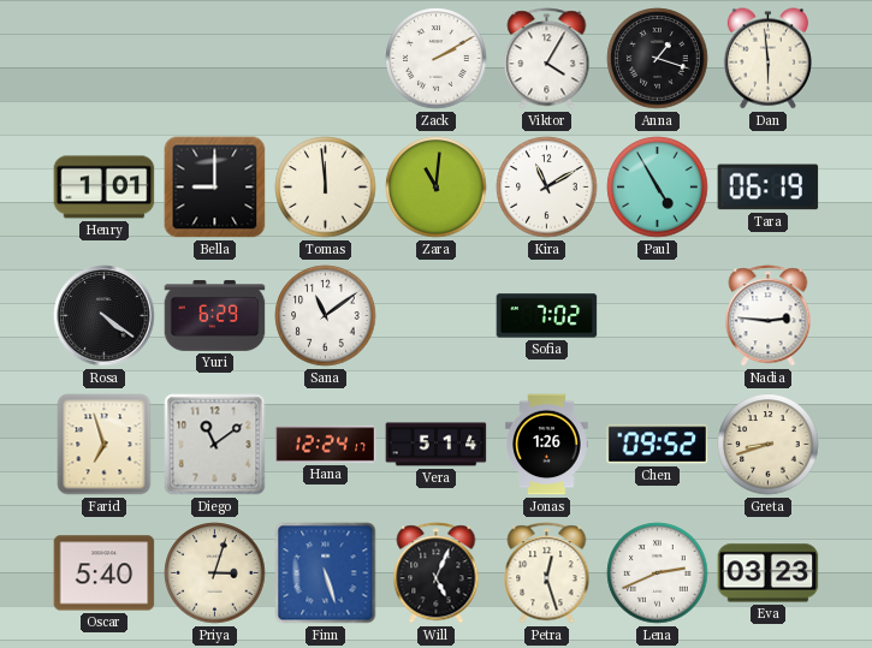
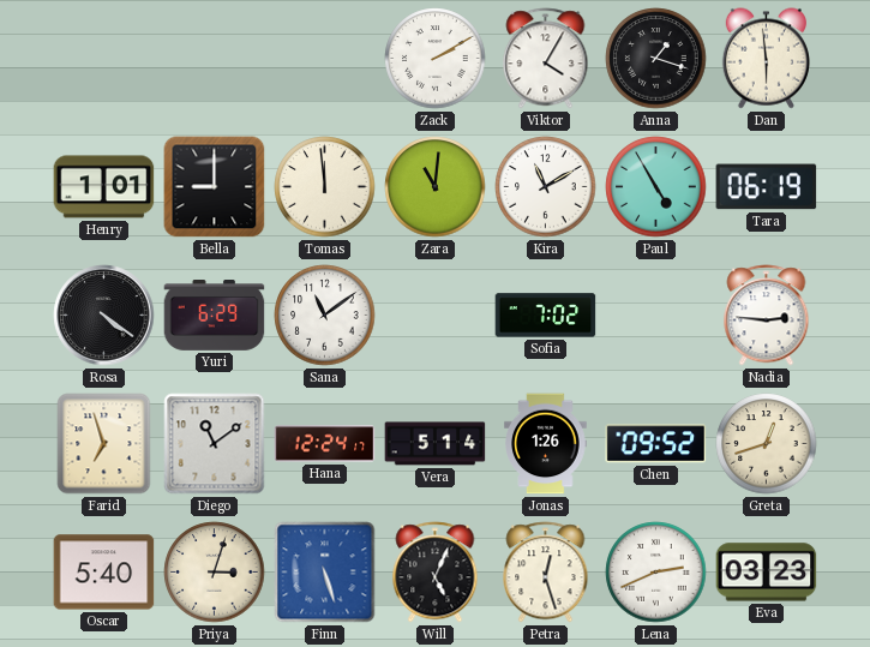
Greta: 8:42 -> 12:42 (767, 444)
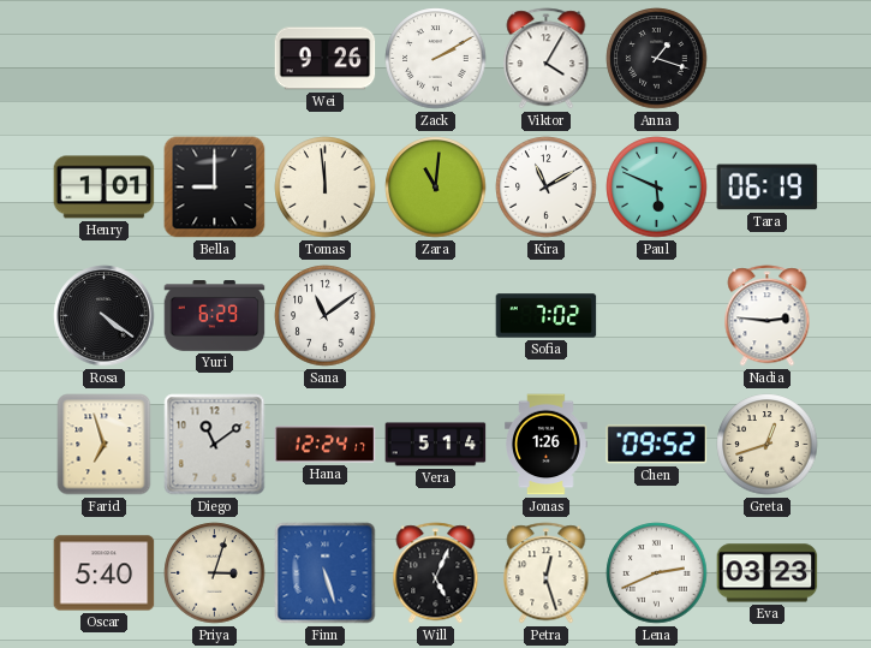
Wei: none -> 9:26 (326, 59)
Dan: 5:59 -> none (766, 59)
Paul: 4:55 -> 5:49 (657, 188)
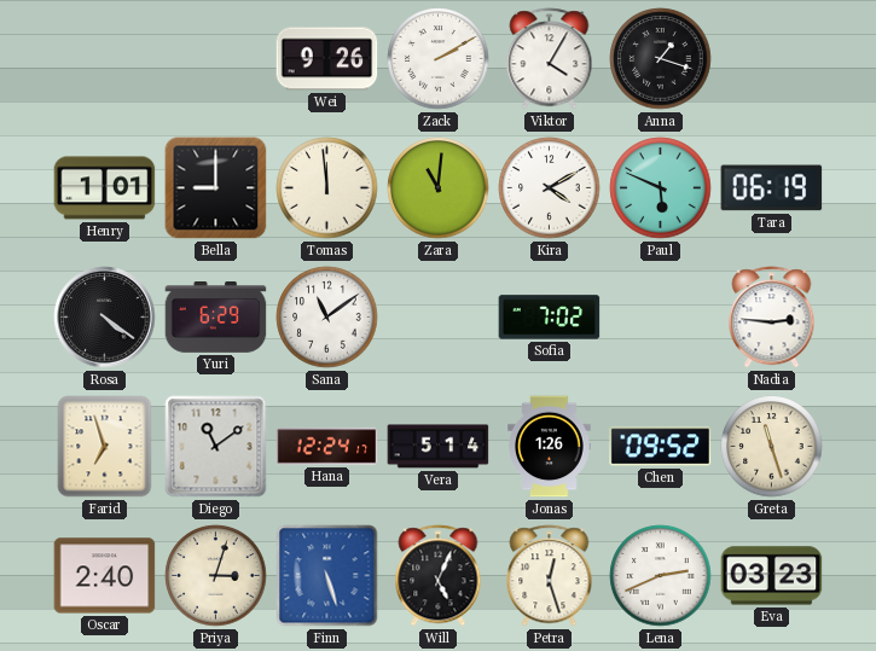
Kira: 11:10 -> 4:10 (550, 188)
Greta: 12:42 -> 11:27 (772, 447)
Oscar: 5:40 -> 2:40 (105, 576)
